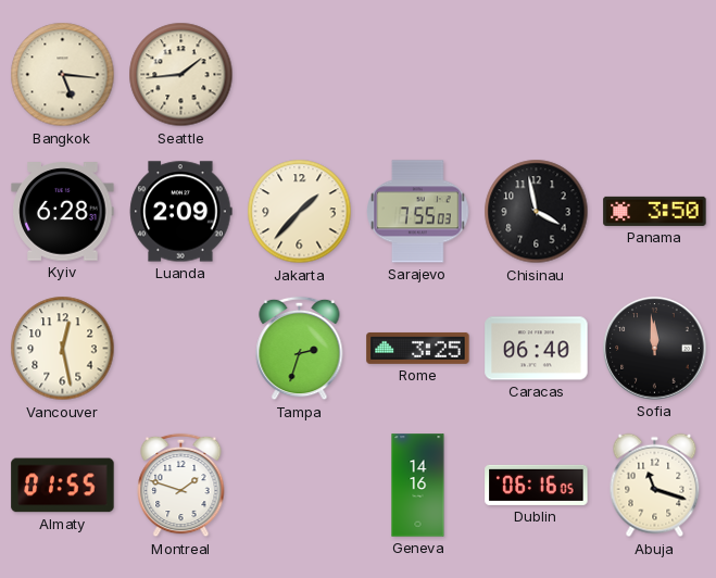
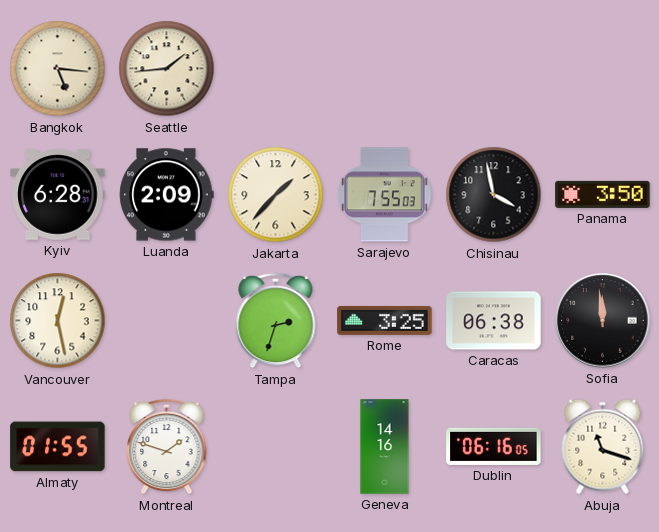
Caracas: 06:40 -> 06:38 (494, 321)
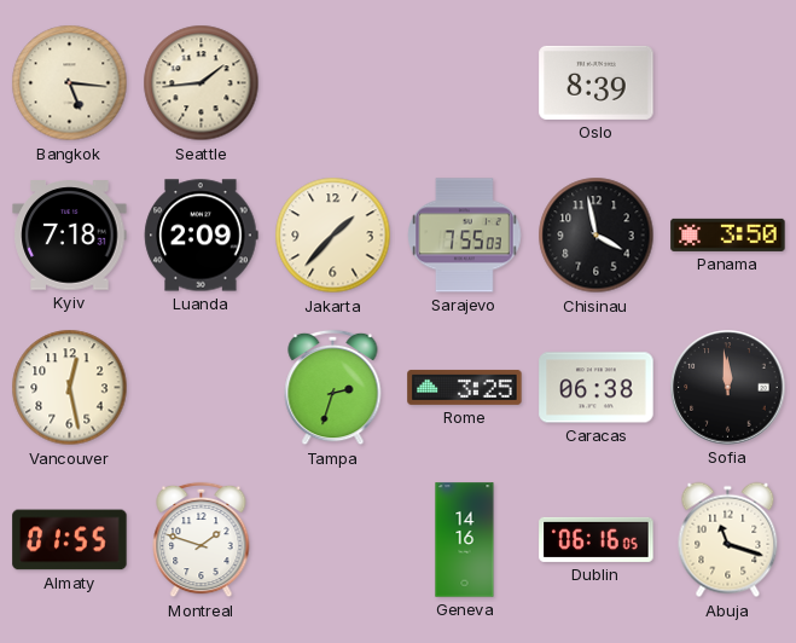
Oslo: none -> 8:39 (597, 82)
Kyiv: 6:28 -> 7:18 (70, 236)
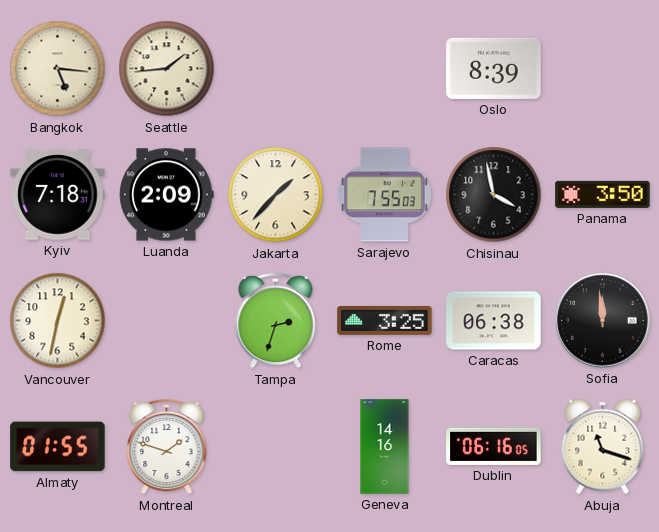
Vancouver: 12:28 -> 12:32 (58, 321)
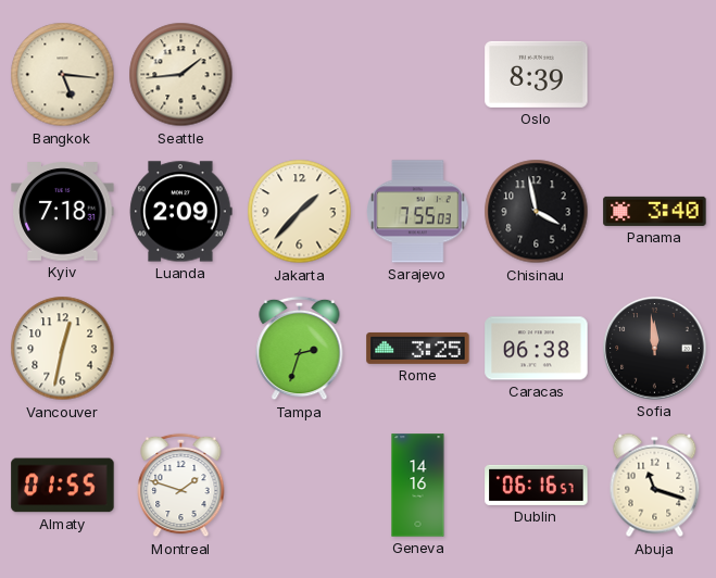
Panama: 3:50 -> 3:40 (655, 211)
Dublin: 06:16:05 -> 06:16:57 (537, 485)
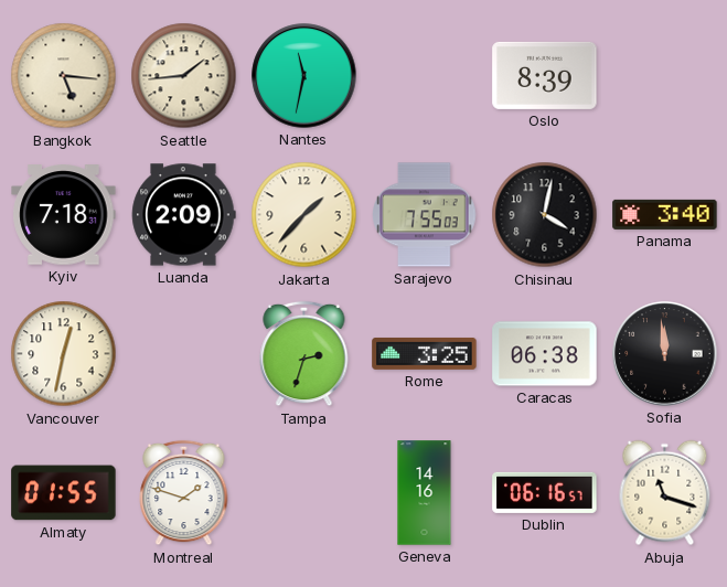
Nantes: none -> 11:32 (304, 76)
Chisinau: 3:58 -> 4:02 (545, 215)
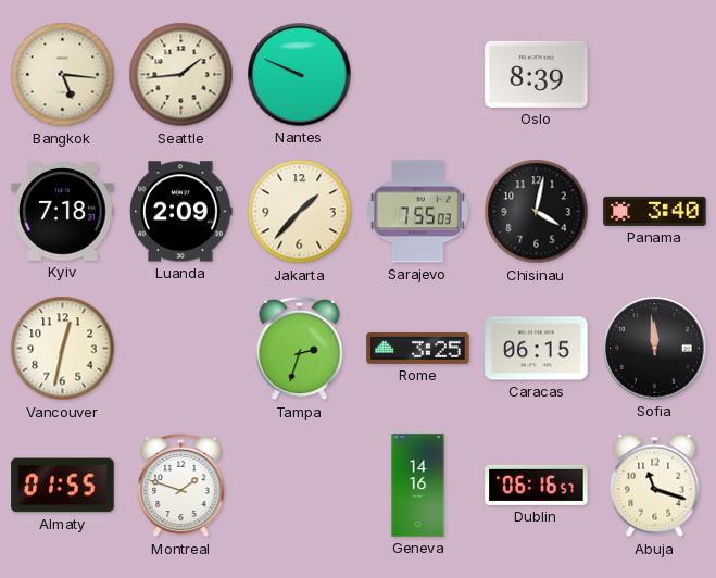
Nantes: 11:32 -> 9:49 (300, 75)
Caracas: 06:38 -> 06:15 (537, 349)
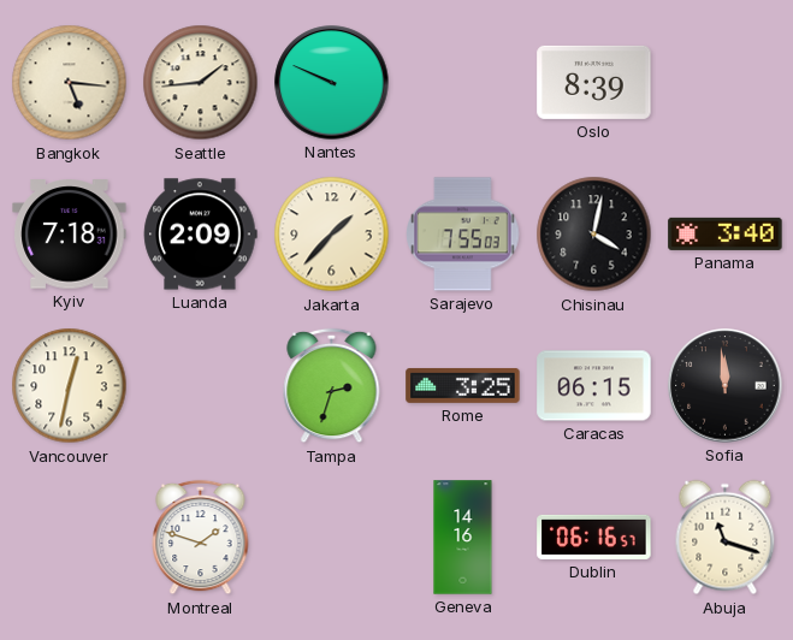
Almaty: 01:55 -> none (63, 486)
